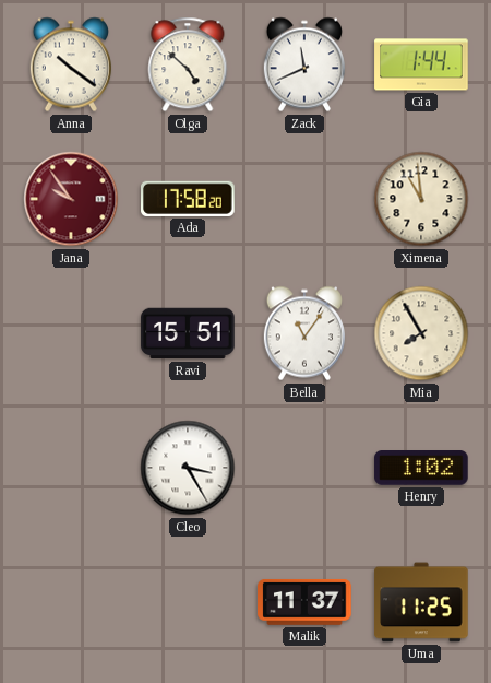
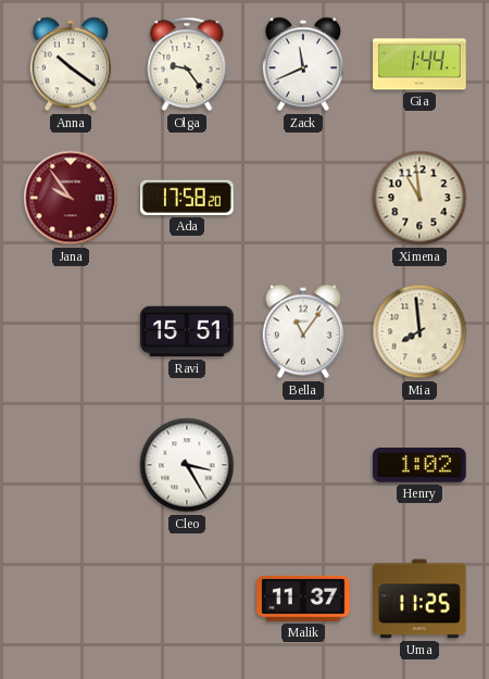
Olga: 4:52 -> 9:24 (187, 64)
Mia: 7:55 -> 7:59 (419, 331)
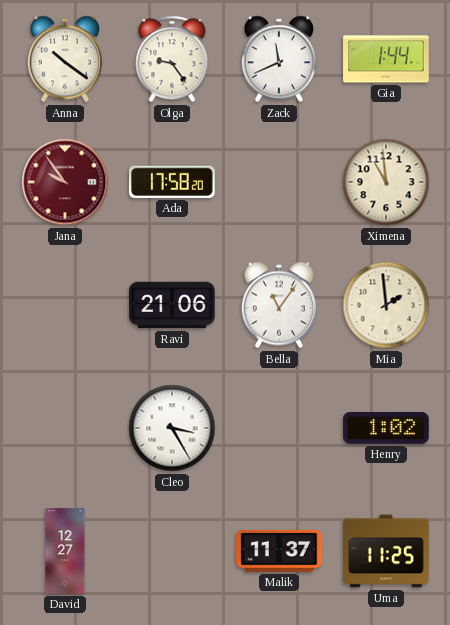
Ravi: 15:51 -> 21:06 (172, 305)
Mia: 7:59 -> 1:59 (386, 305)
David: none -> 12:27 (65, 551)
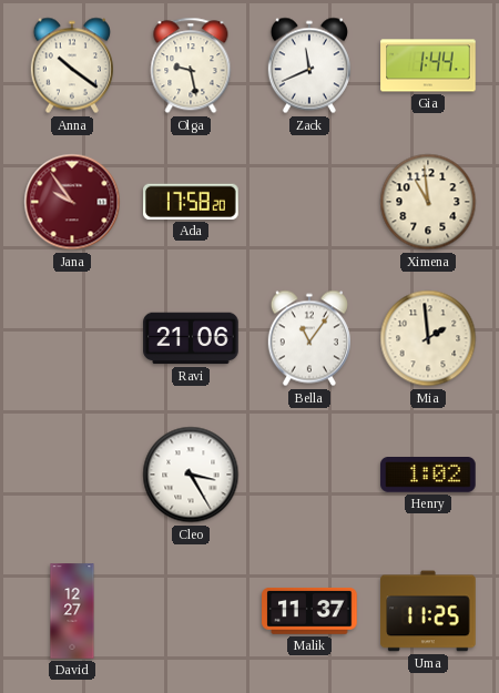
Olga: 9:24 -> 9:28 (191, 65)
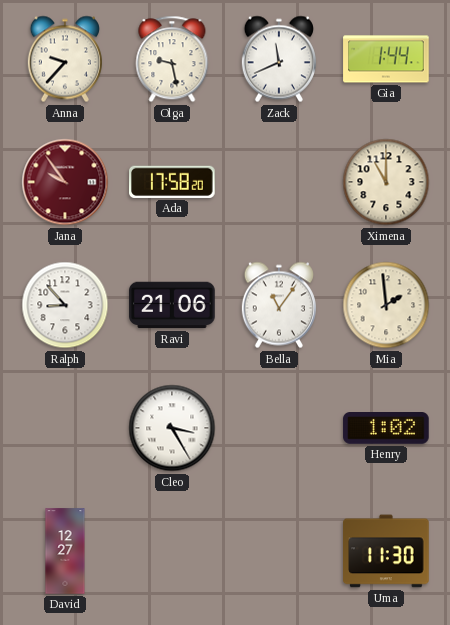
Anna: 10:21 -> 9:37 (65, 59)
Ximena: 10:59 -> 11:00 (386, 182)
Ralph: none -> 8:53 (65, 305)
Malik: 11:37 -> none (309, 611)
Uma: 11:25 -> 11:30 (386, 551)
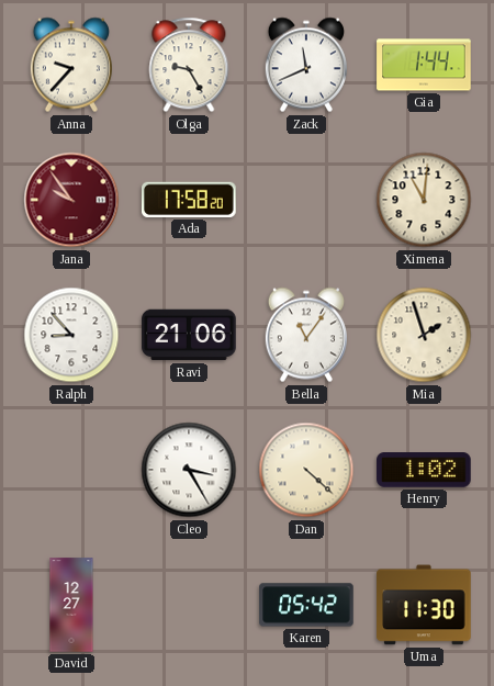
Olga: 9:28 -> 9:25 (189, 65)
Ximena: 11:00 -> 11:01 (424, 200)
Mia: 1:59 -> 1:57 (424, 335)
Dan: none -> 4:22 (306, 470)
Karen: none -> 05:42 (306, 605)
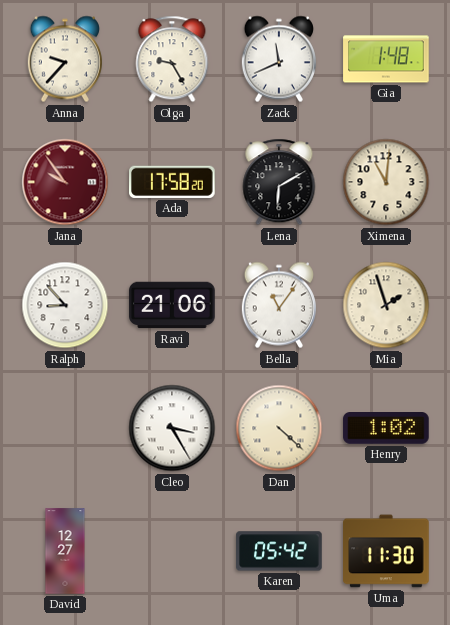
Gia: 1:44 -> 1:48 (386, 59)
Lena: none -> 6:10 (279, 182)
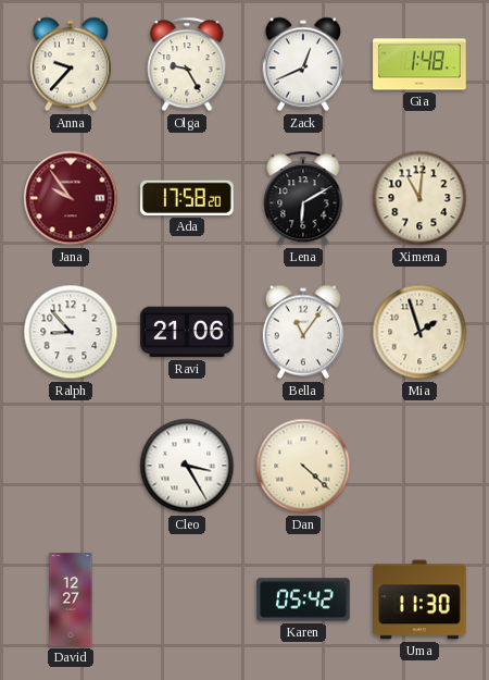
Zack: 11:41 -> 12:41 (303, 64)
Henry: 1:02 -> none (386, 429)
